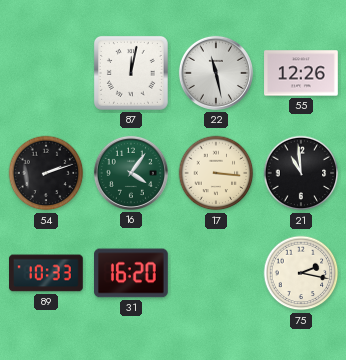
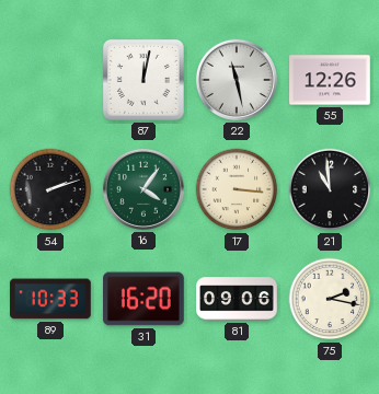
81: none -> 09:06 (237, 299)
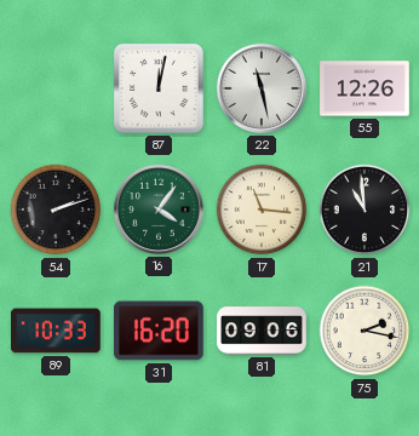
17: 3:16 -> 11:16 (262, 210)
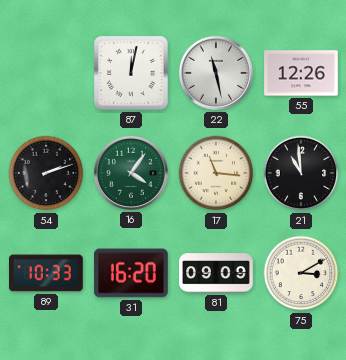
81: 09:06 -> 09:09 (216, 273)
75: 2:17 -> 3:10 (301, 273)
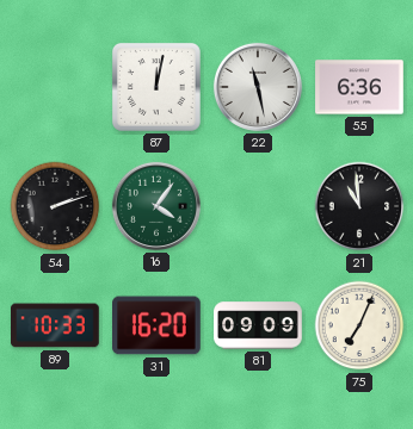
55: 12:26 -> 6:36 (359, 87)
17: 11:16 -> none (216, 173)
75: 3:10 -> 7:04 (359, 325)
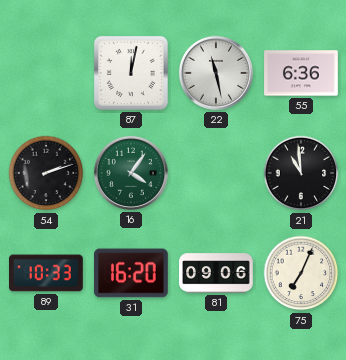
81: 09:09 -> 09:06 (216, 273)
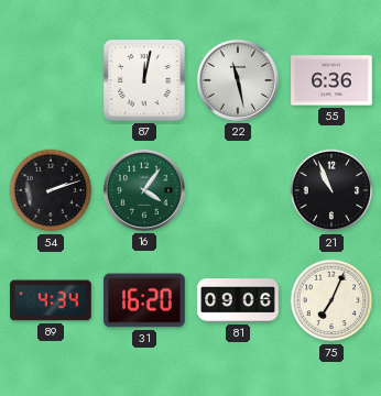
21: 10:59 -> 10:56 (331, 190)
89: 10:33 -> 4:34 (52, 300)
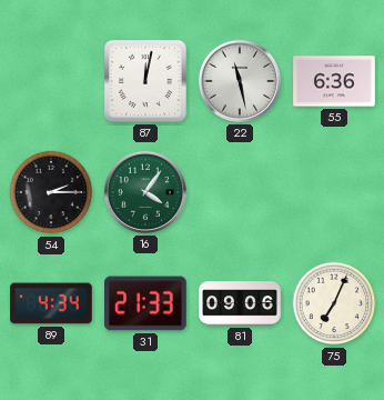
54: 2:12 -> 2:15 (51, 192)
21: 10:56 -> none (331, 190)
31: 16:20 -> 21:33 (146, 303)
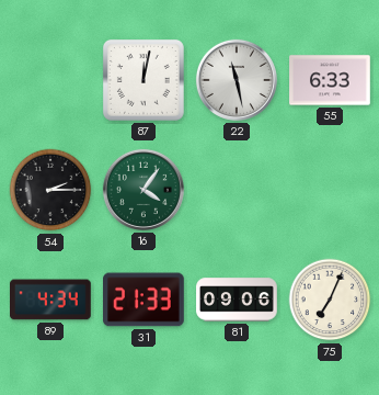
55: 6:36 -> 6:33 (330, 80)
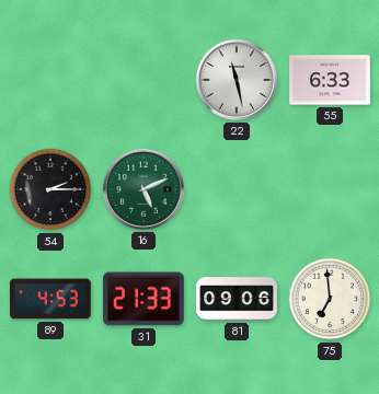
87: 12:02 -> none (143, 80)
16: 4:06 -> 5:11 (143, 189)
89: 4:34 -> 4:53 (51, 299)
75: 7:04 -> 6:59 (330, 299)
